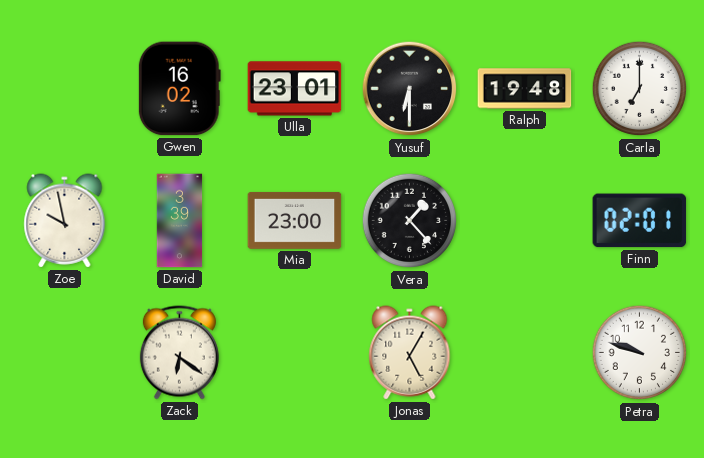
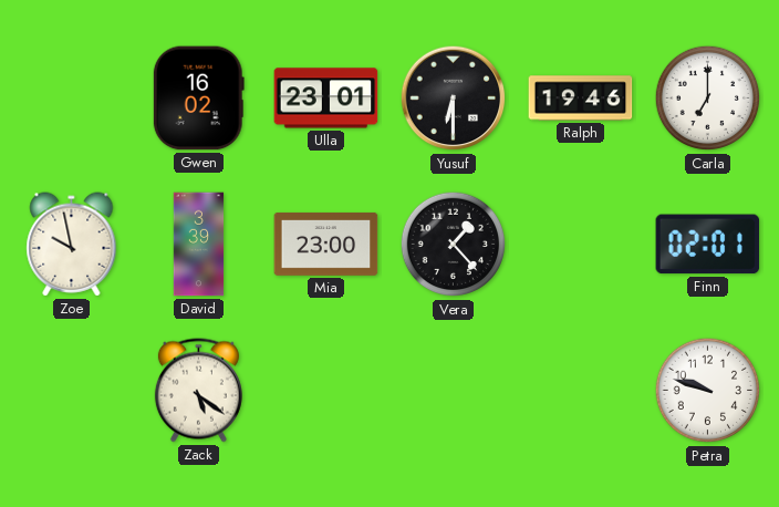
Ralph: 19:48 -> 19:46 (581, 99)
Zack: 6:21 -> 5:21 (198, 391)
Jonas: 5:05 -> none (410, 353)
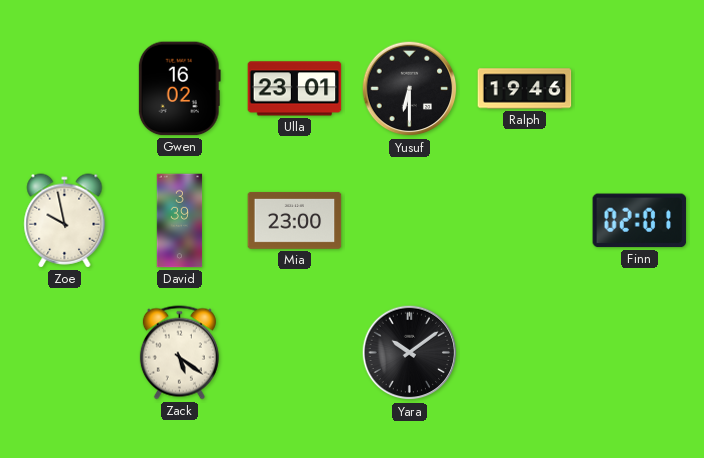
Carla: 7:00 -> none (708, 99)
Vera: 1:23 -> none (454, 245)
Yara: none -> 10:09 (410, 353)
Petra: 9:48 -> none (708, 391)
